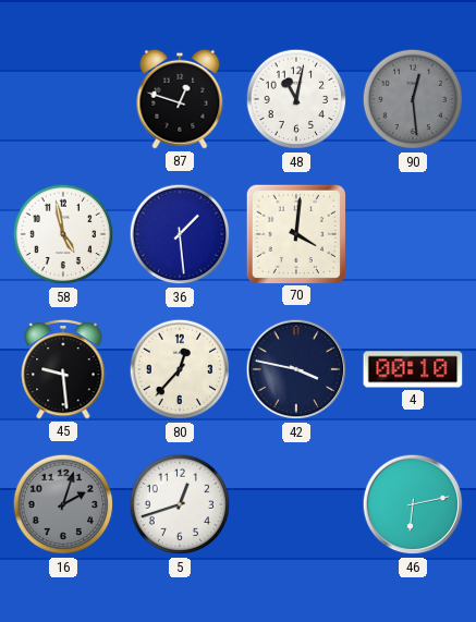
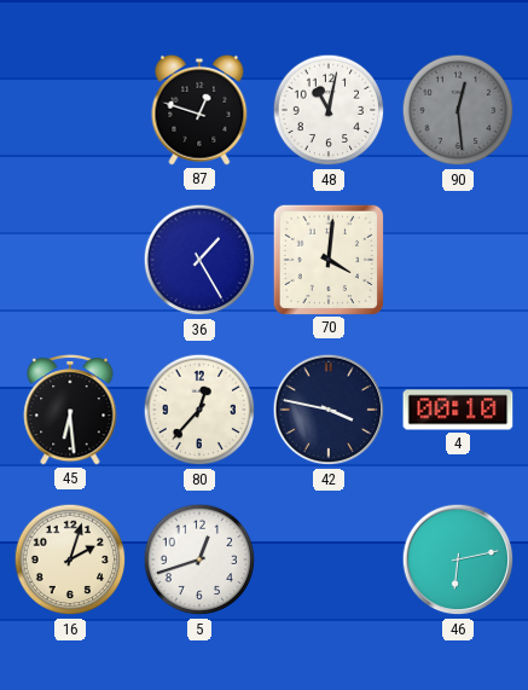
58: 4:58 -> none (63, 234)
36: 1:29 -> 1:25 (199, 260)
45: 9:29 -> 6:29 (70, 410)
16 dial: grey -> cream (70, 559)
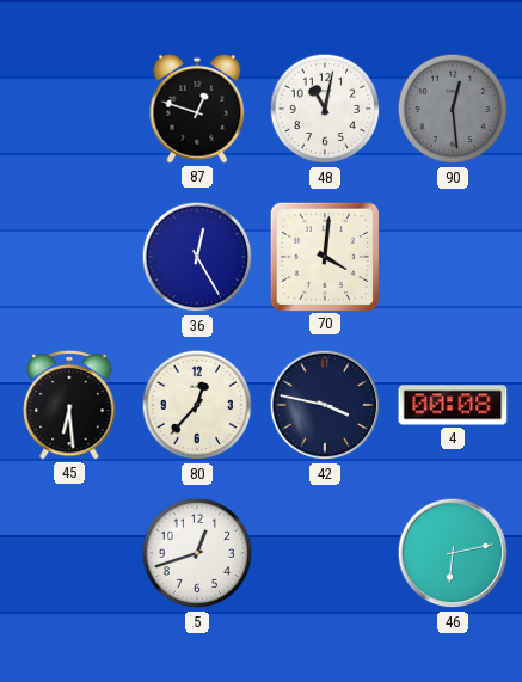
36: 1:25 -> 12:25 (197, 257)
4: 00:10 -> 00:08 (453, 405)
16: 2:03 -> none (70, 559)
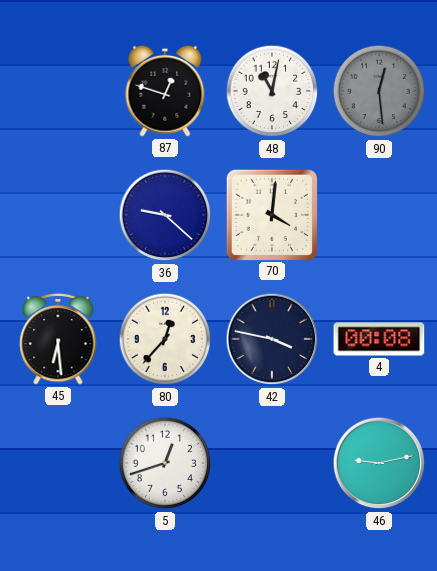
36: 12:25 -> 9:22 (165, 215)
46: 6:13 -> 9:13 (379, 463)
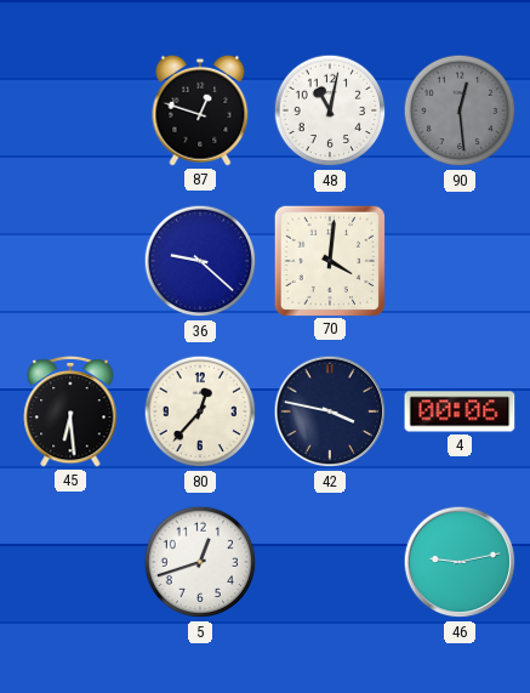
4: 00:08 -> 00:06 (460, 411)
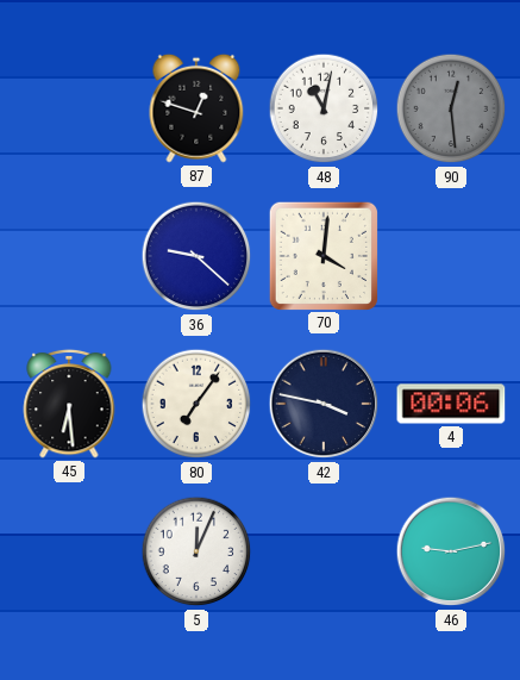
80: 12:37 -> 7:06 (196, 404)
5: 12:42 -> 12:04 (196, 551)
